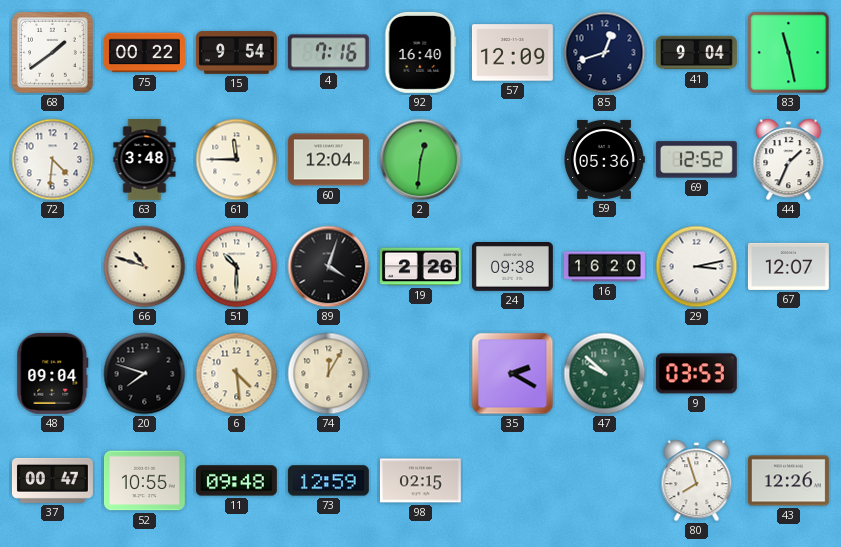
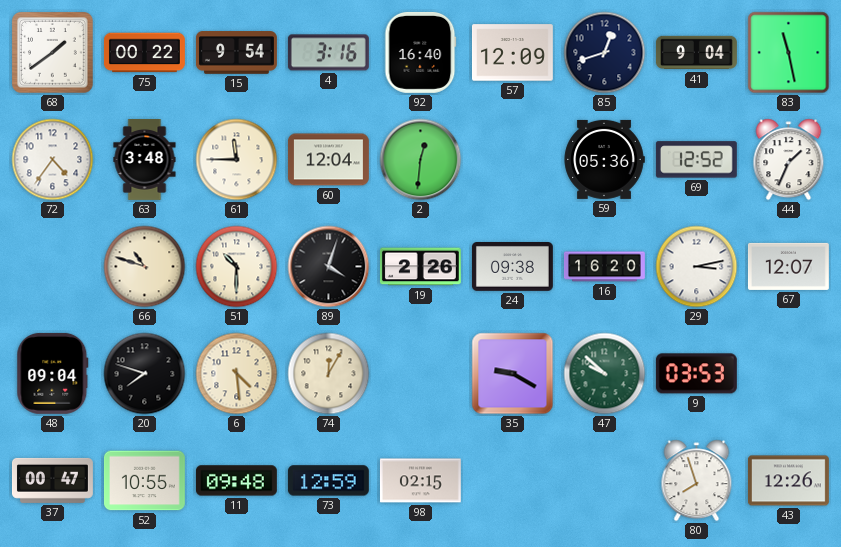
4: 7:16 -> 3:16 (328, 53)
72: 4:31 -> 4:36 (53, 160)
35: 2:20 -> 9:20 (513, 374)
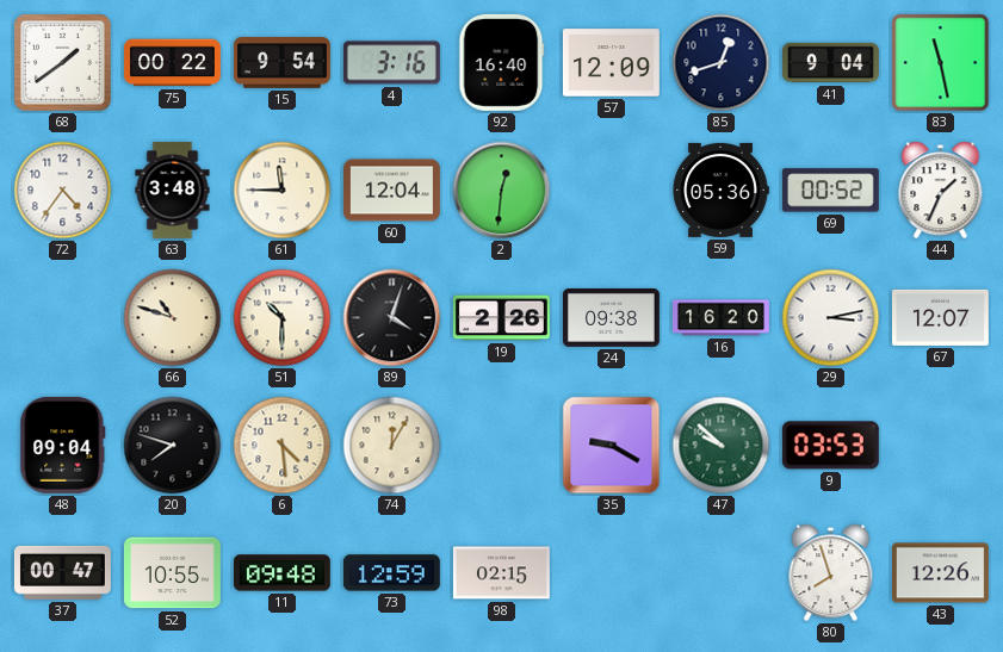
69: 12:52 -> 00:52 (830, 191)
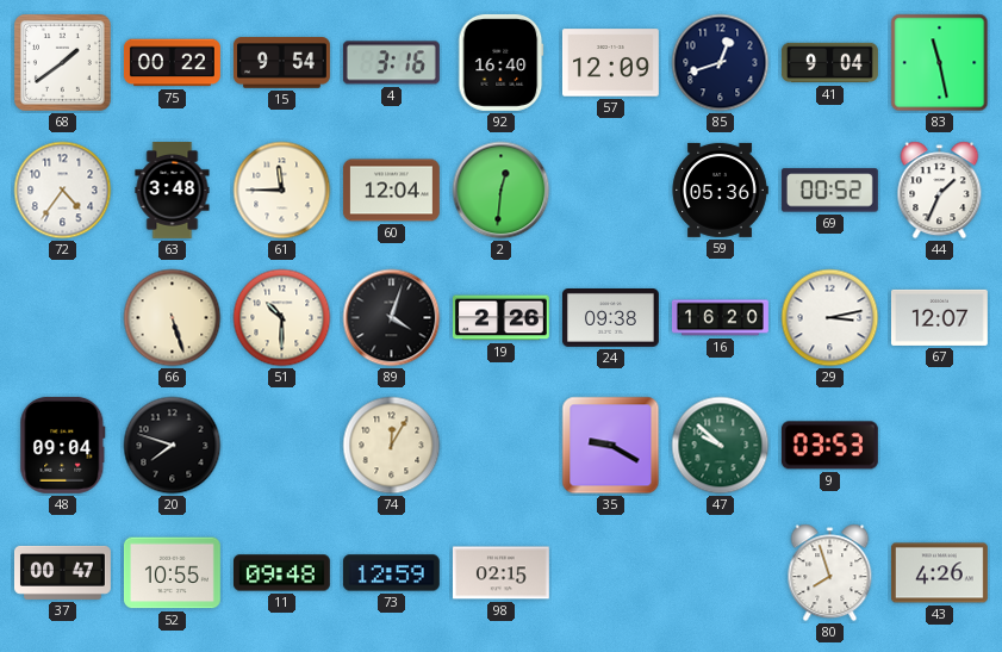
66: 10:48 -> 5:27 (173, 318)
6: 4:29 -> none (283, 446)
43: 12:26 -> 4:26 (939, 573)
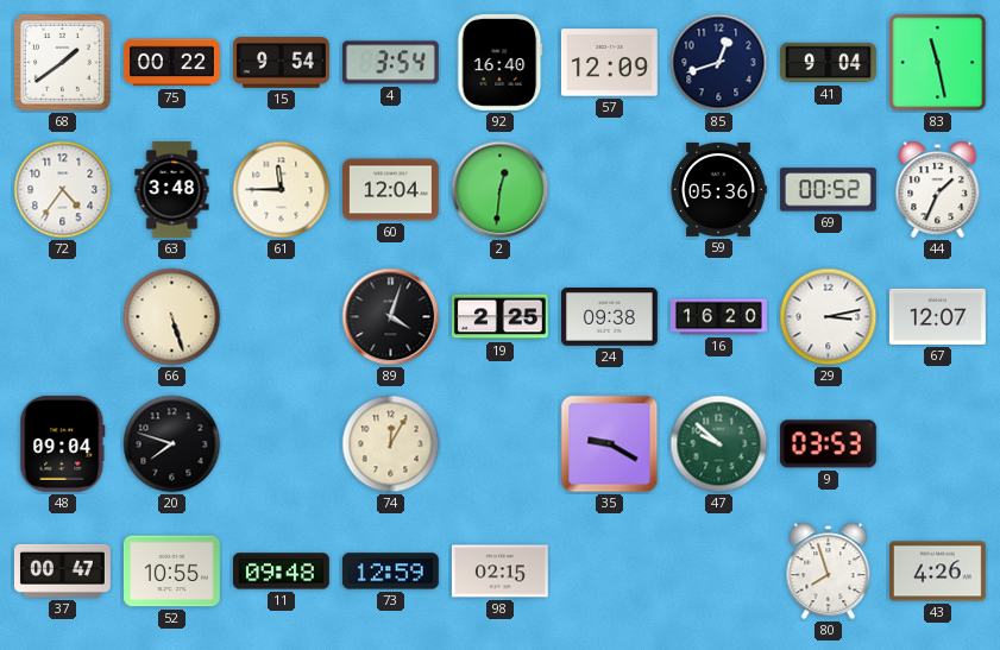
4: 3:16 -> 3:54 (390, 63)
51: 10:30 -> none (282, 318)
19: 2:26 -> 2:25 (499, 317)
